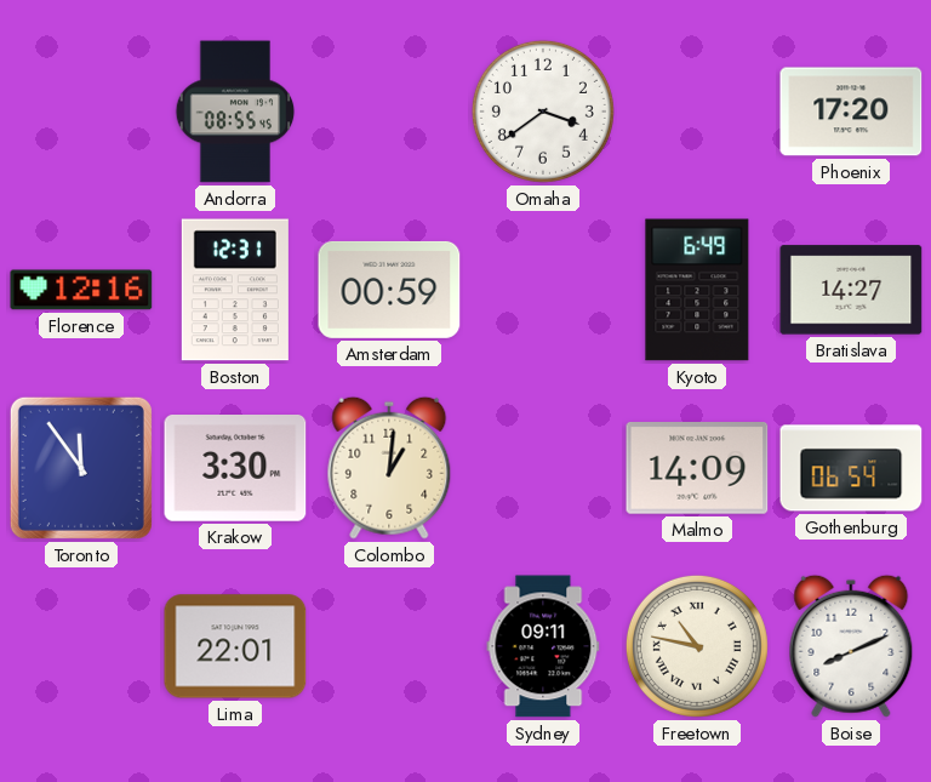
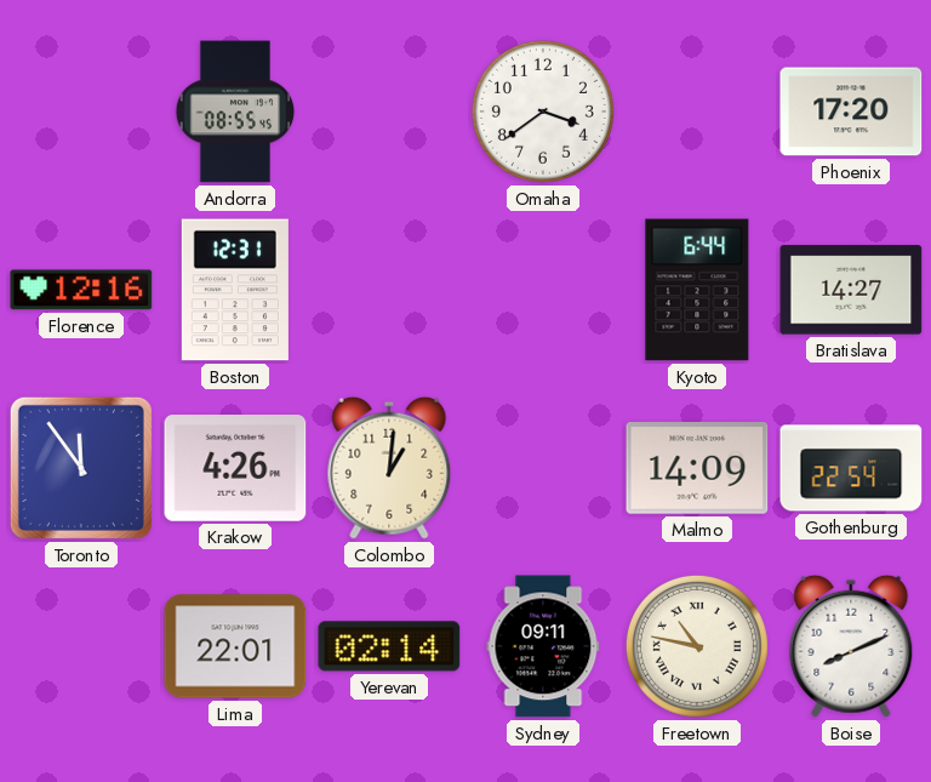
Amsterdam: 00:59 -> none (389, 290)
Kyoto: 6:49 -> 6:44 (697, 290)
Krakow: 3:30 -> 4:26 (235, 469)
Gothenburg: 06:54 -> 22:54 (851, 468)
Yerevan: none -> 02:14 (389, 646)
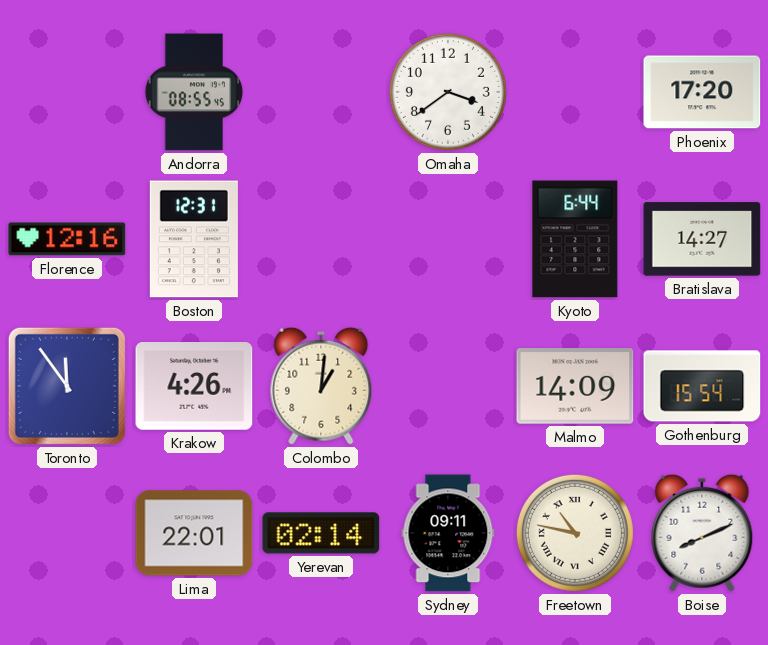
Gothenburg: 22:54 -> 15:54 (702, 386)
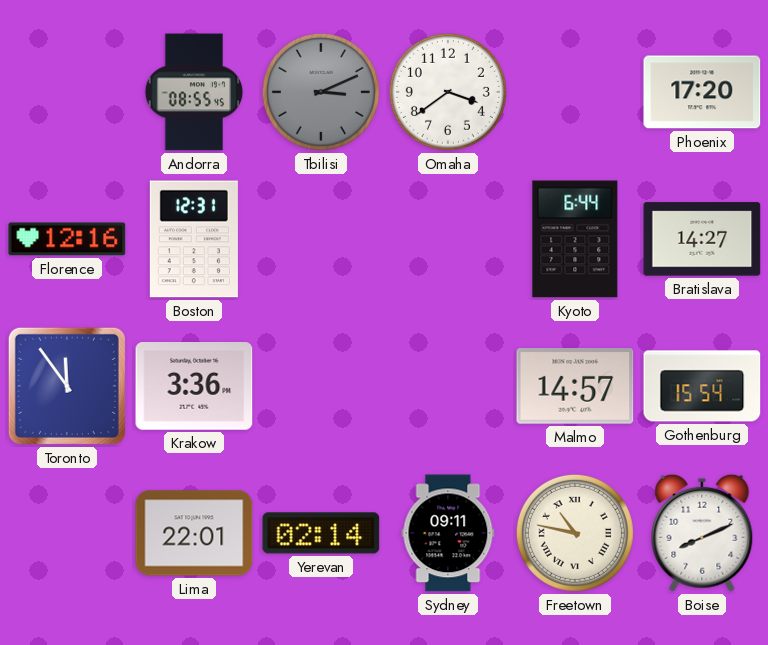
Tbilisi: none -> 3:11 (321, 92)
Krakow: 4:26 -> 3:36 (194, 387)
Colombo: 1:01 -> none (321, 386)
Malmo: 14:09 -> 14:57 (575, 387)
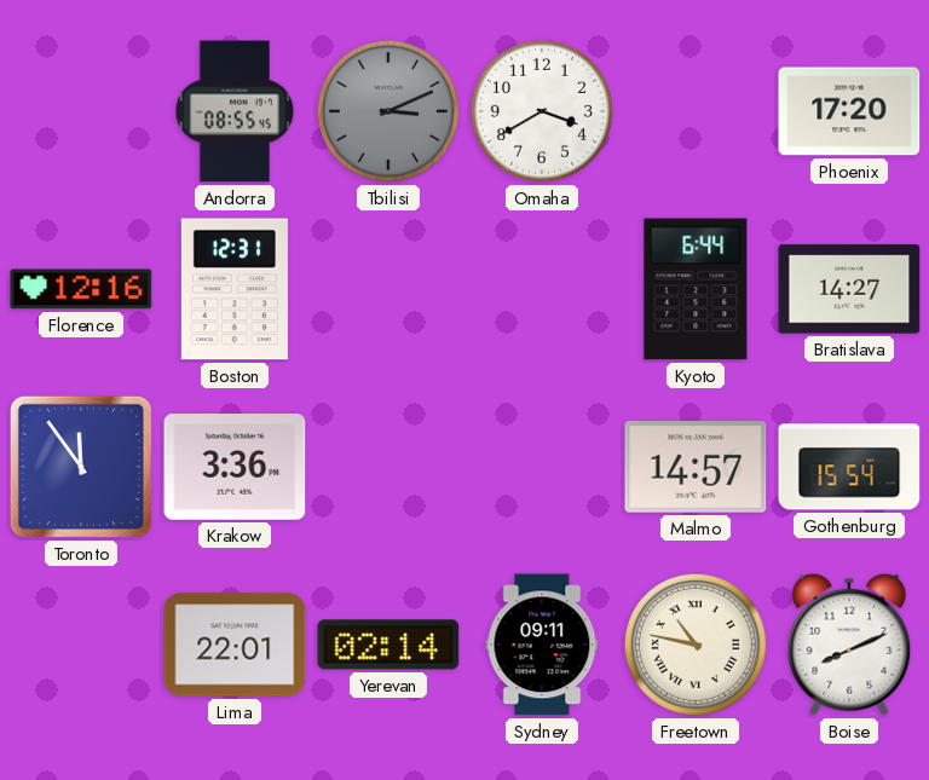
Omaha: 3:39 -> 3:40 (542, 111)
